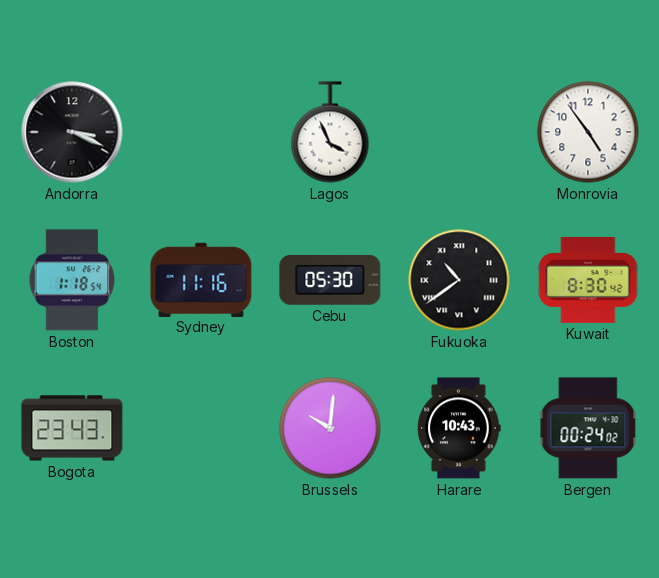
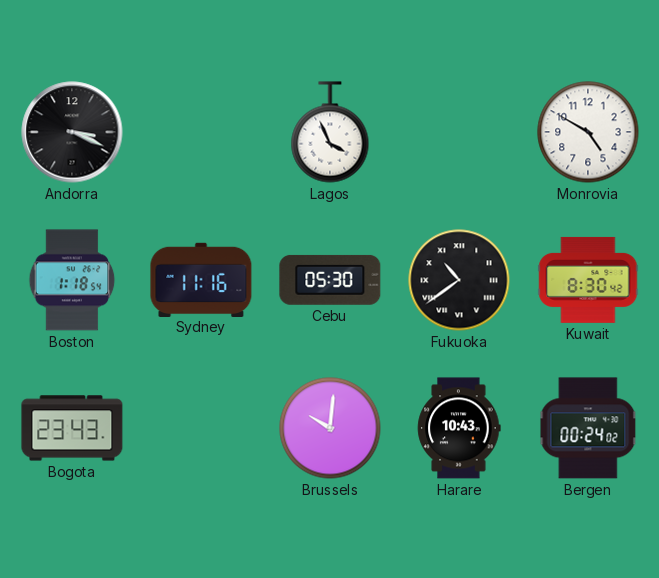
Monrovia: 4:54 -> 4:50 (588, 132)
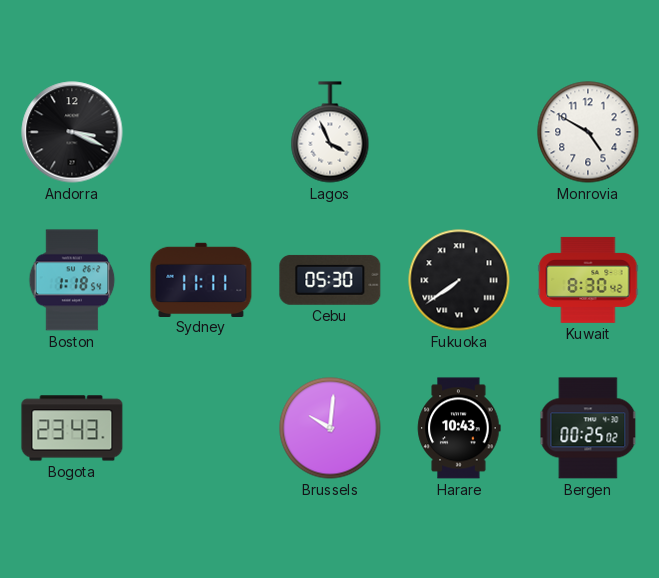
Sydney: 11:16 -> 11:11 (201, 279)
Fukuoka: 10:39 -> 7:39 (459, 280)
Bergen: 00:24 -> 00:25 (588, 428)
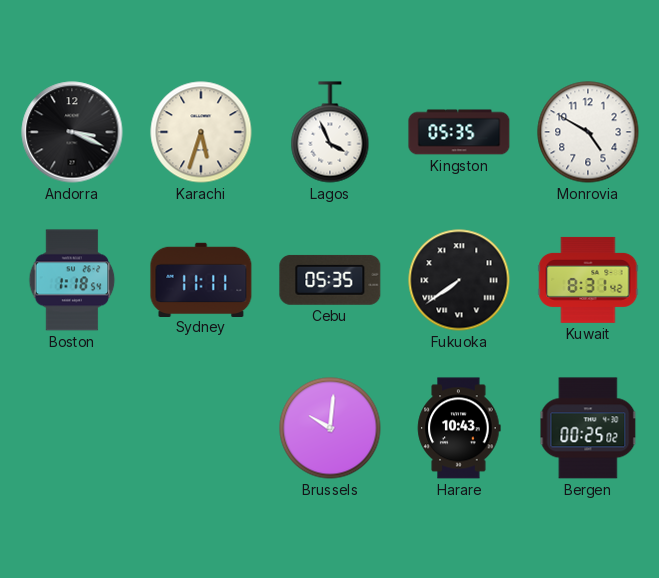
Karachi: none -> 5:33 (201, 132)
Kingston: none -> 05:35 (459, 132)
Cebu: 05:30 -> 05:35 (330, 280)
Kuwait: 8:30 -> 8:31 (588, 280)
Bogota: 23:43 -> none (72, 428)
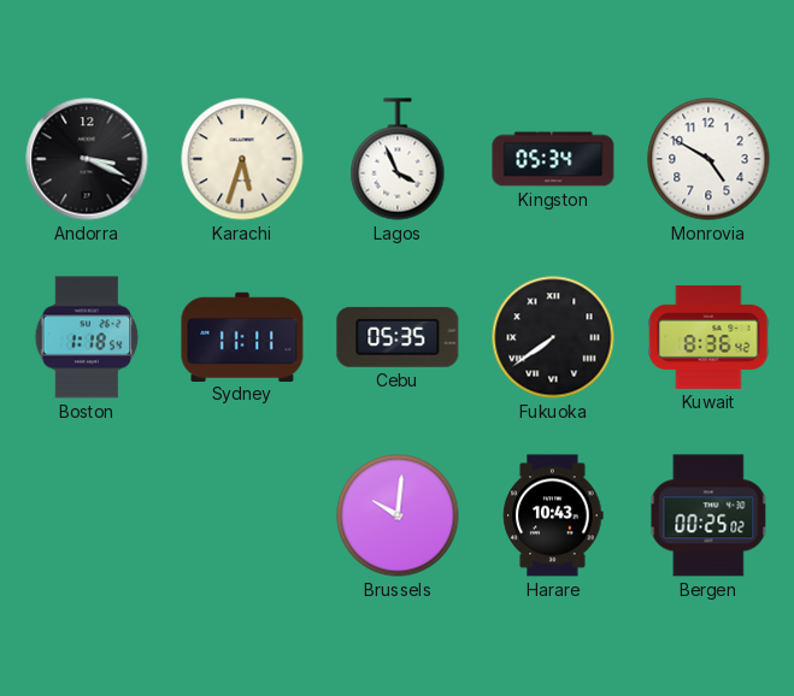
Kingston: 05:35 -> 05:34 (553, 159)
Kuwait: 8:31 -> 8:36 (708, 337)
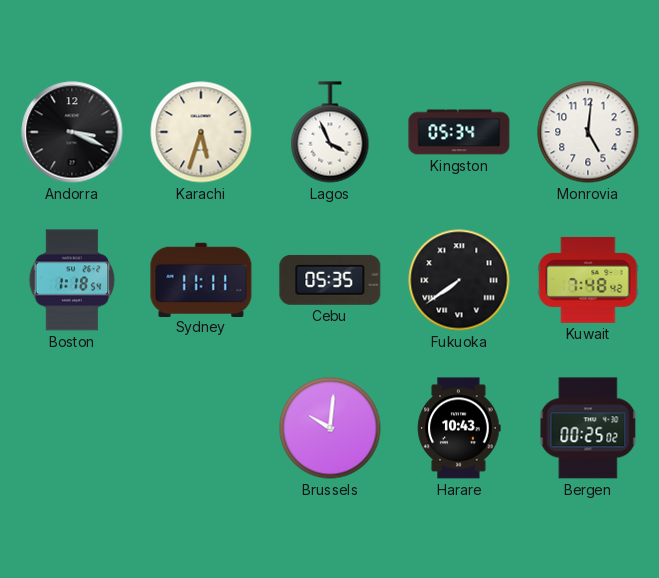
Monrovia: 4:50 -> 5:01 (588, 132)
Kuwait: 8:36 -> 7:48 (588, 280)
